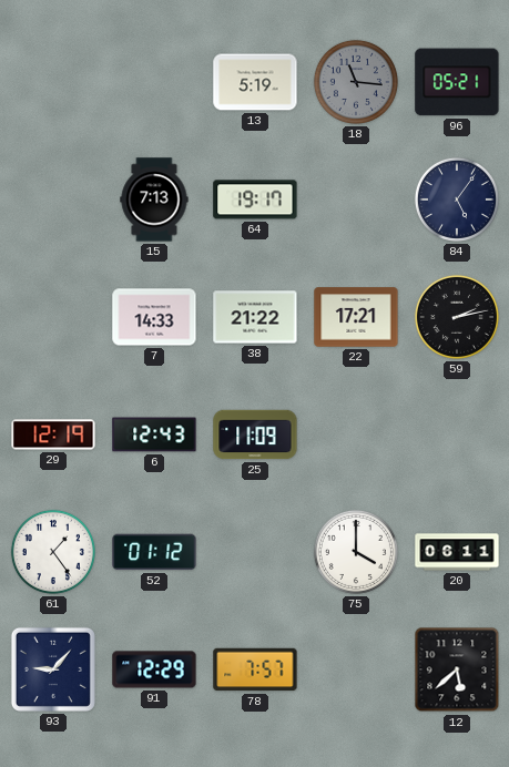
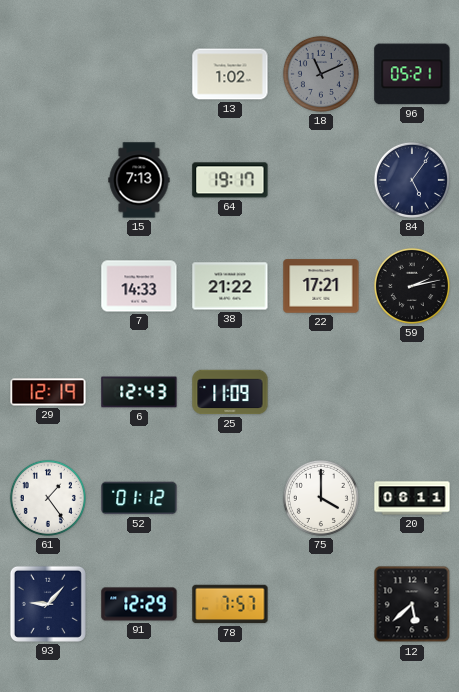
13: 5:19 -> 1:02 (230, 74)
18: 11:16 -> 11:11 (321, 74)
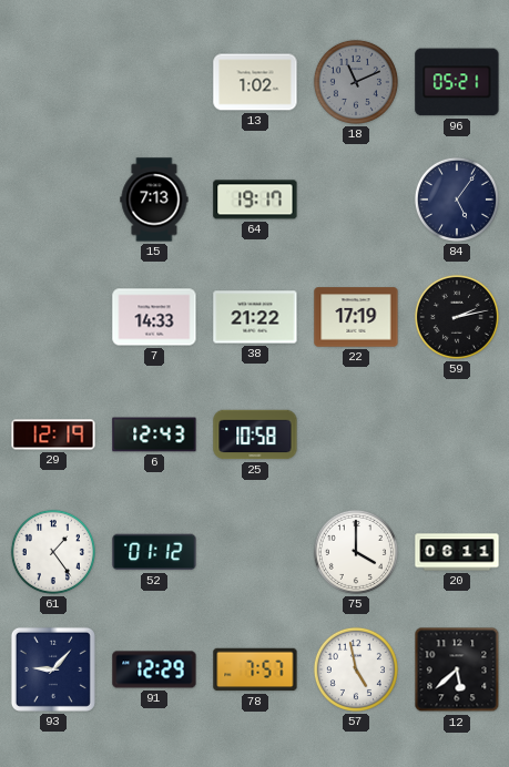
22: 17:21 -> 17:19 (356, 317)
25: 11:09 -> 10:58 (255, 434)
57: none -> 4:58 (356, 669)
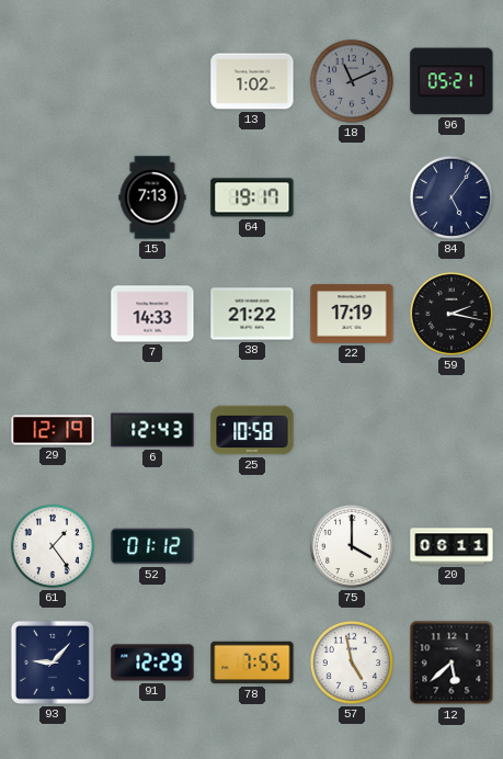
59: 2:13 -> 2:17 (451, 314)
78: 7:57 -> 7:55 (252, 662)
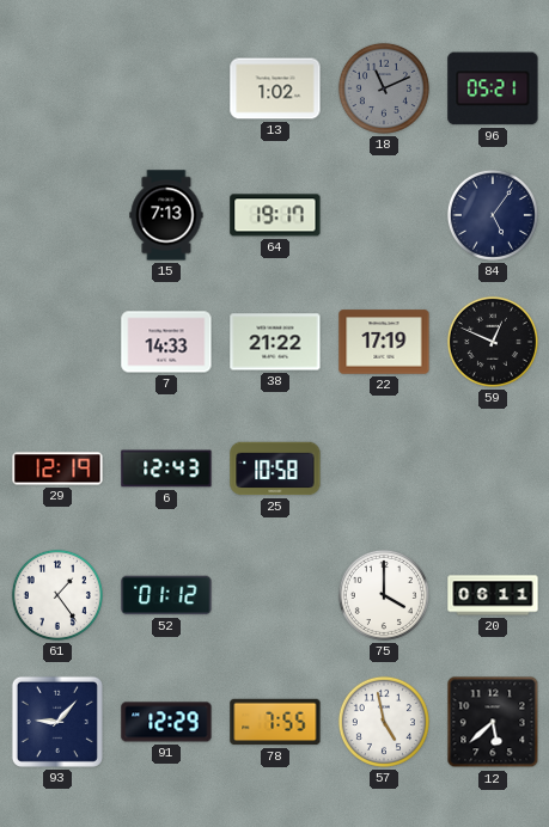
59: 2:17 -> 12:49 (493, 342)
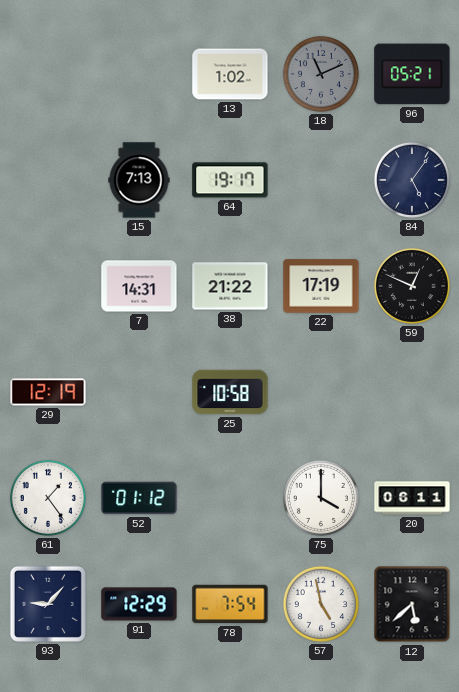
7: 14:33 -> 14:31 (139, 286)
6: 12:43 -> none (166, 468)
78: 7:55 -> 7:54 (230, 604)
